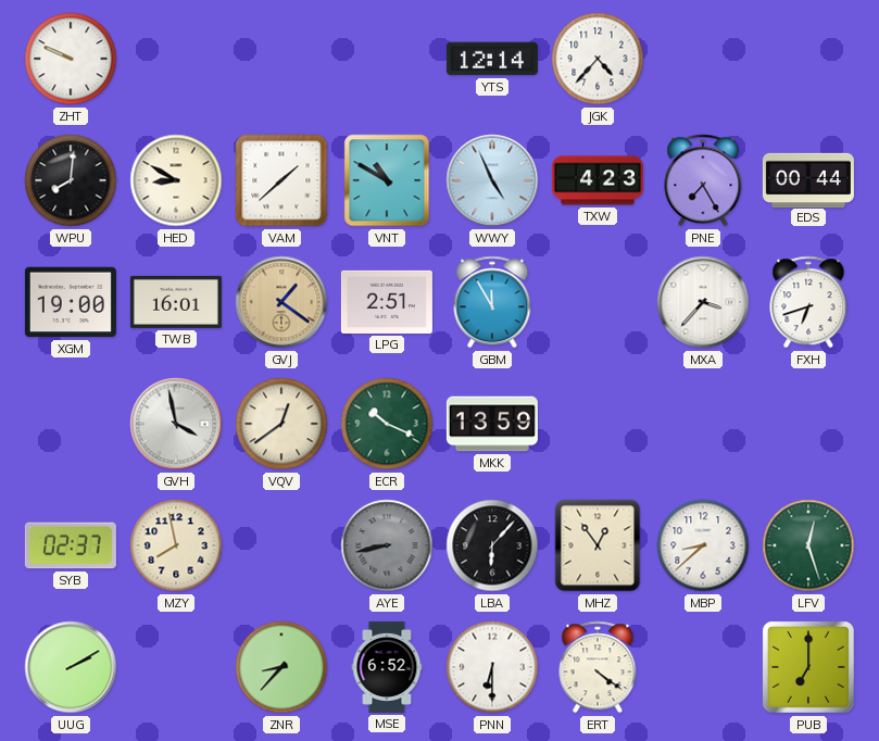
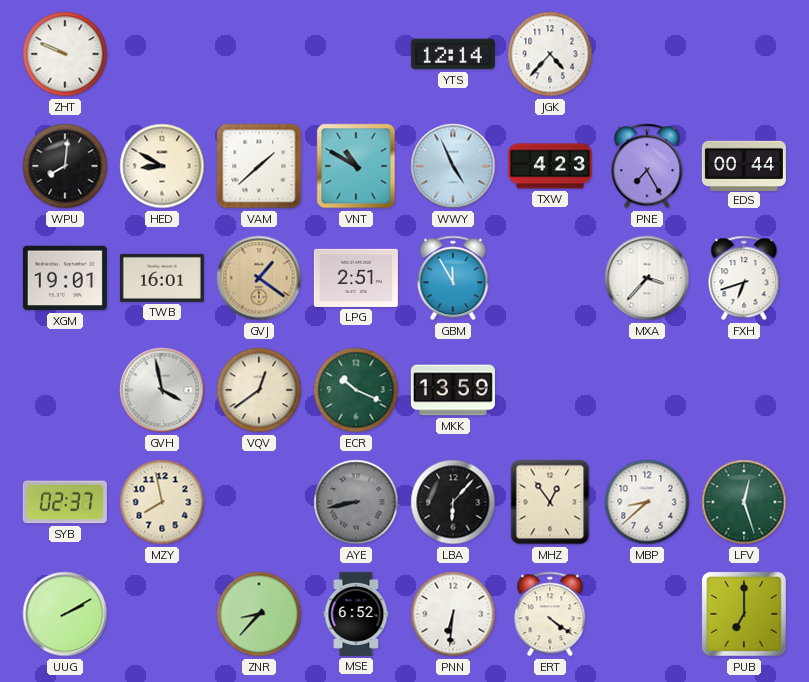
XGM: 19:00 -> 19:01 (65, 278)
PNN: 6:30 -> 6:31 (453, 614)
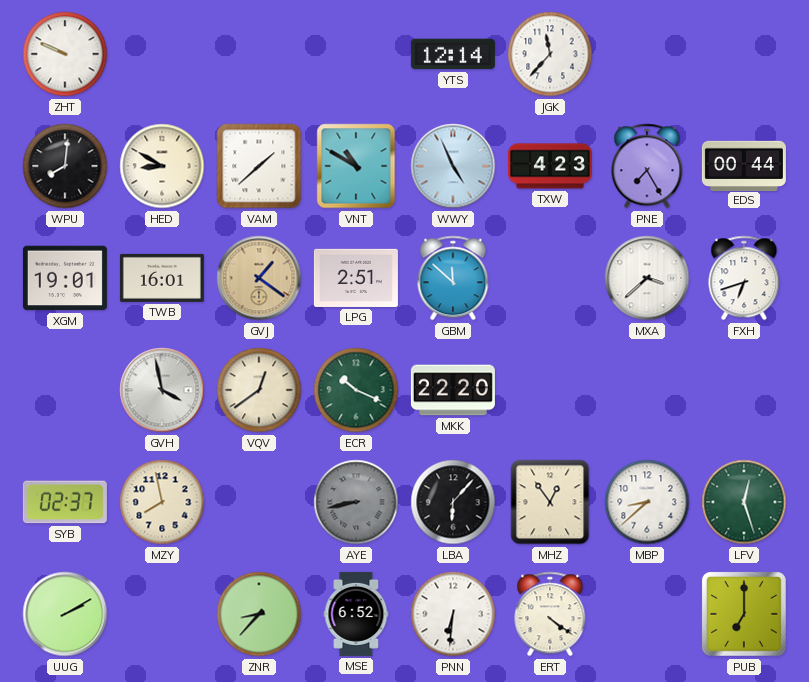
JGK: 4:37 -> 11:37 (550, 54)
GBM: 11:55 -> 11:52 (453, 278)
MXA: 3:37 -> 3:38 (647, 278)
MKK: 13:59 -> 22:20 (453, 390)
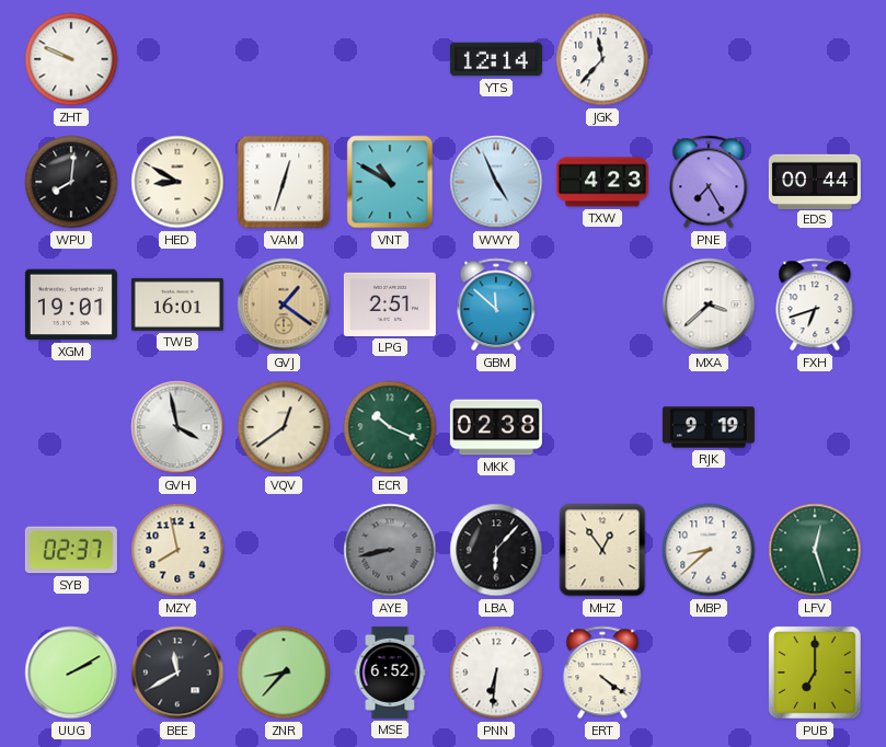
VAM: 1:38 -> 12:33 (284, 182)
MKK: 22:20 -> 02:38 (496, 427)
RJK: none -> 9:19 (709, 427)
BEE: none -> 11:40 (177, 673)
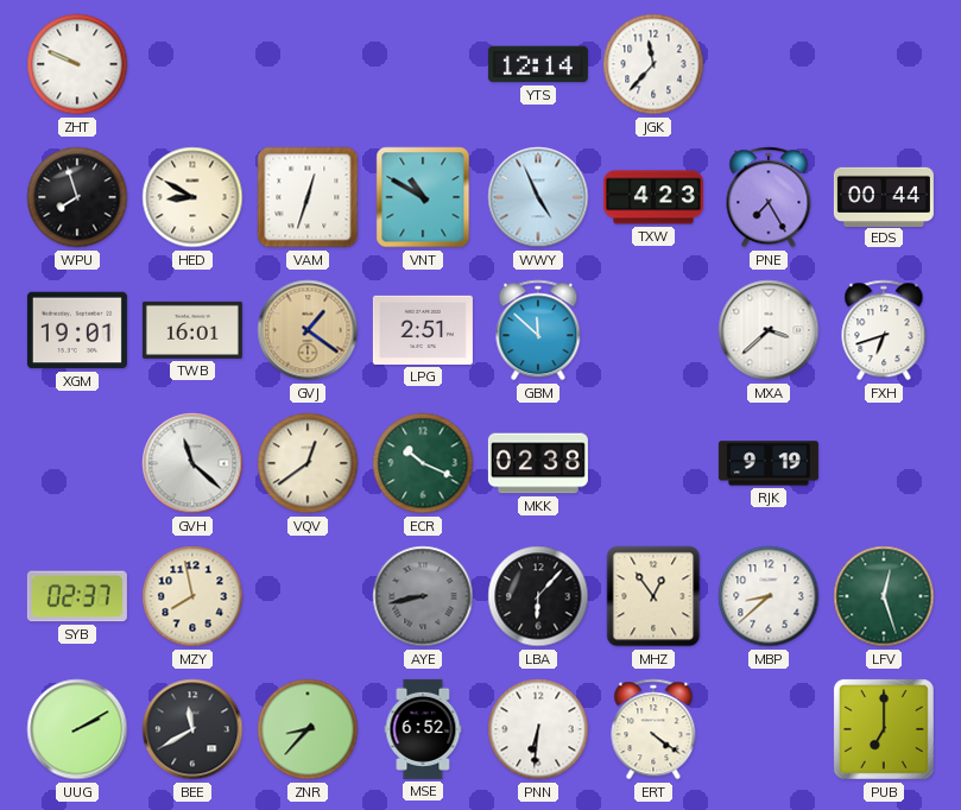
WPU: 8:01 -> 7:57 (77, 197)
GVH: 3:58 -> 11:22 (192, 463)
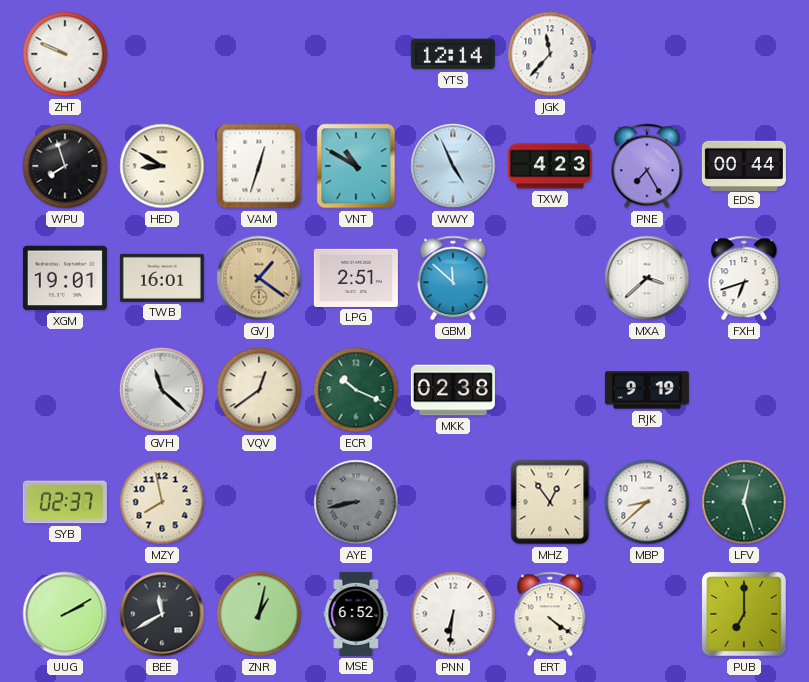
LBA: 6:07 -> none (538, 596)
ZNR: 8:37 -> 1:02 (259, 614)
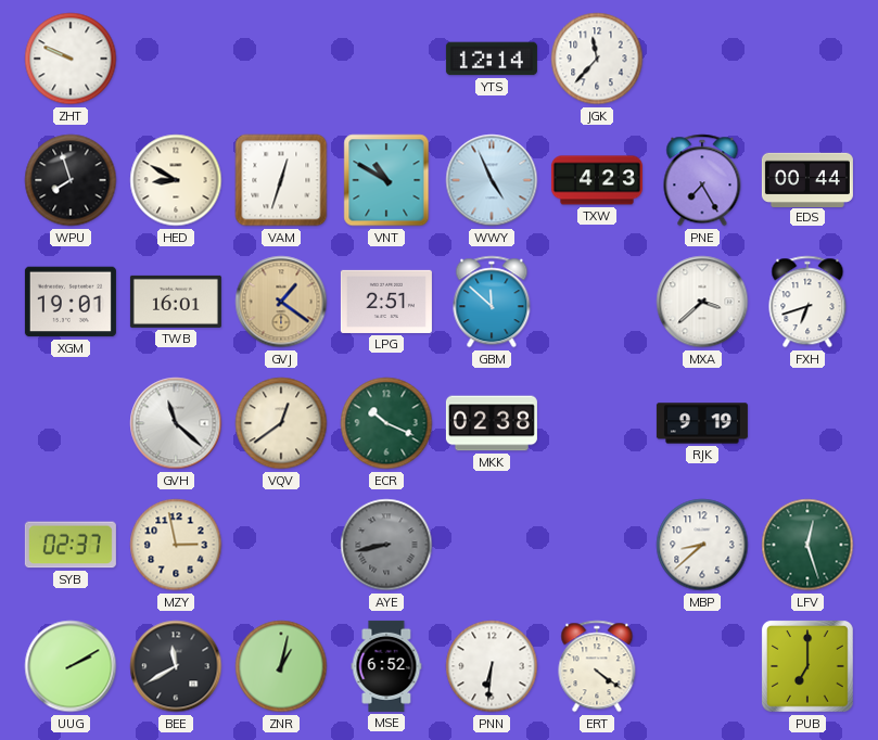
MZY: 7:58 -> 2:58 (176, 545)
MHZ: 12:54 -> none (550, 502)
